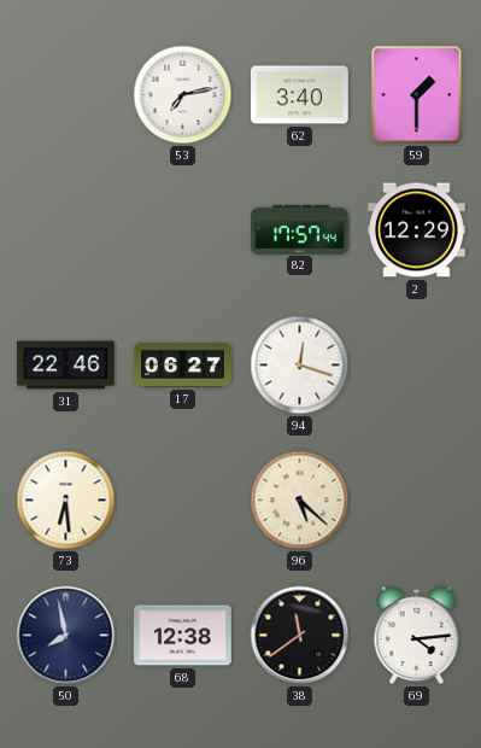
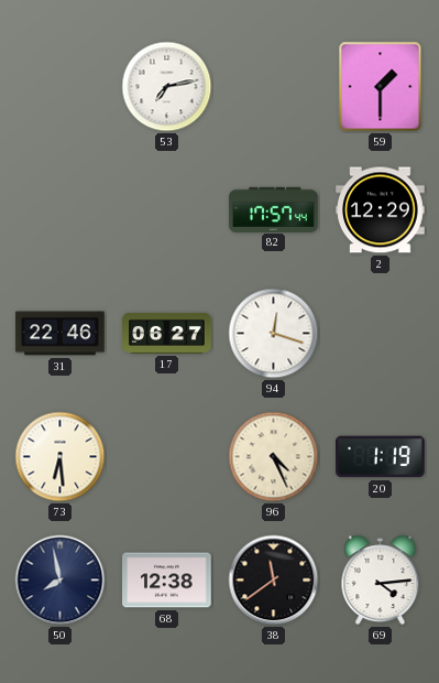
62: 3:40 -> none (300, 95)
96: 5:22 -> 4:26 (274, 457)
20: none -> 1:19 (381, 457)
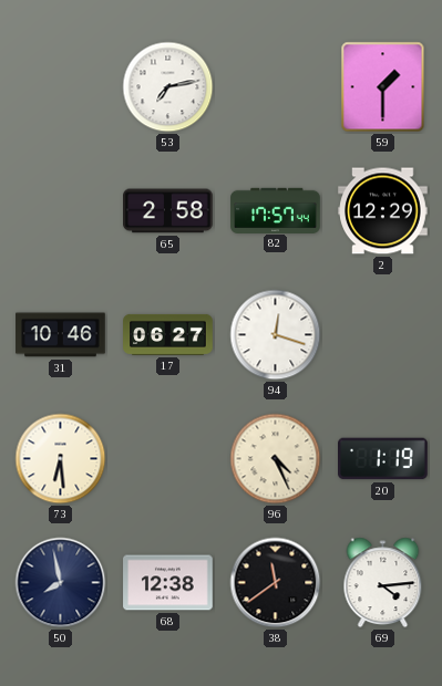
65: none -> 2:58 (168, 211)
31: 22:46 -> 10:46 (61, 335)
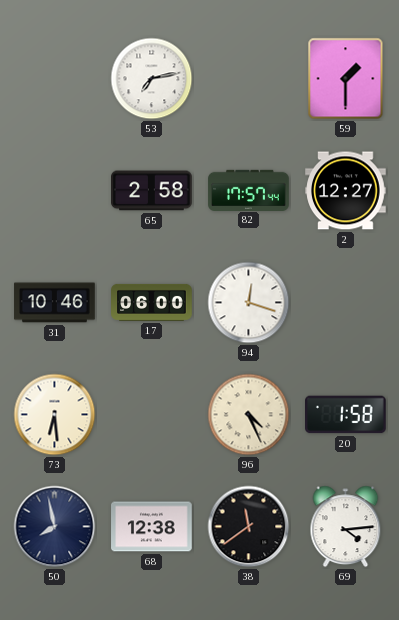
2: 12:29 -> 12:27 (346, 191)
17: 06:27 -> 06:00 (152, 302)
20: 1:19 -> 1:58 (346, 415)
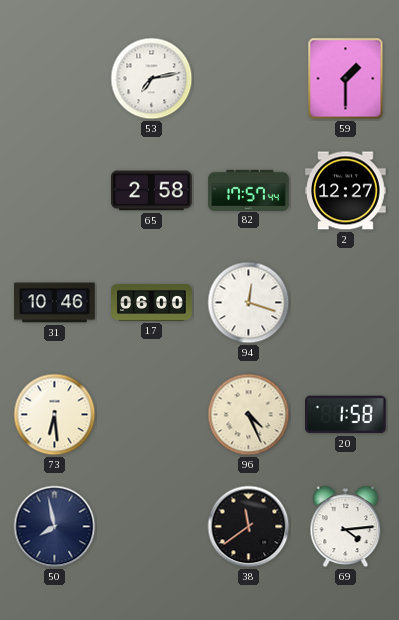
68: 12:38 -> none (152, 527)
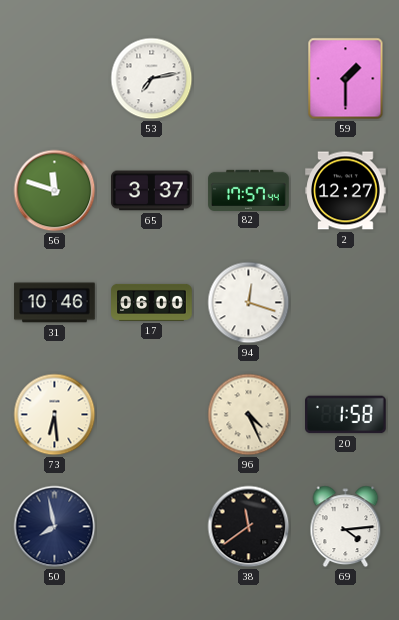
56: none -> 11:48 (55, 191)
65: 2:58 -> 3:37 (152, 191)
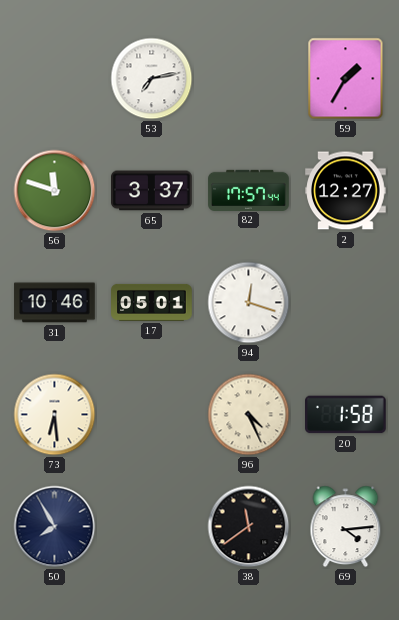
59: 1:30 -> 1:35 (346, 79)
17: 06:00 -> 05:01 (152, 302)
50: 7:58 -> 7:55 (55, 527)
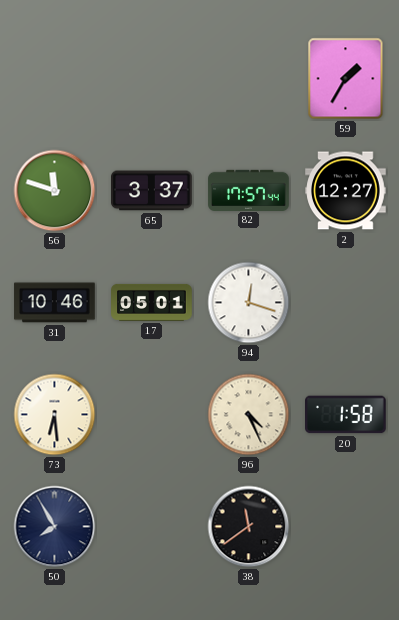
53: 7:13 -> none (152, 79)
69: 4:14 -> none (346, 527)
